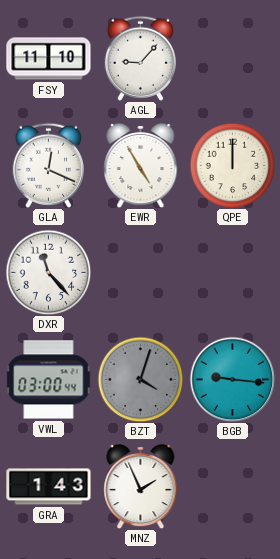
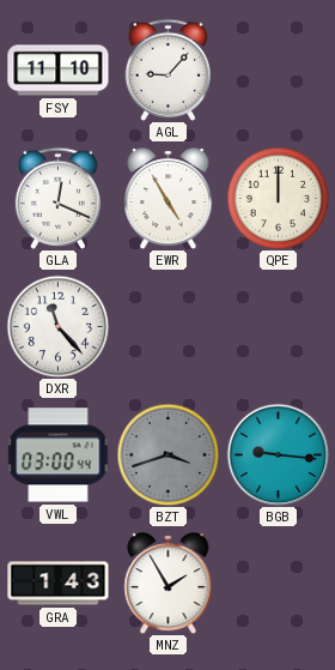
BZT: 4:03 -> 3:42 (167, 454)
MNZ: 1:56 -> 1:55 (169, 583)
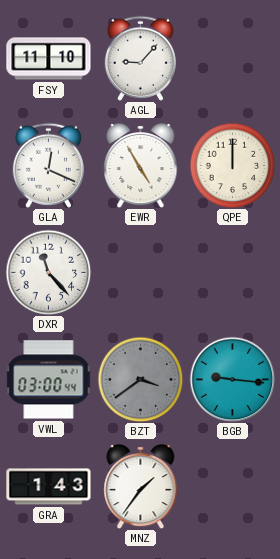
BZT: 3:42 -> 3:39 (140, 379)
MNZ: 1:55 -> 1:36 (141, 486)
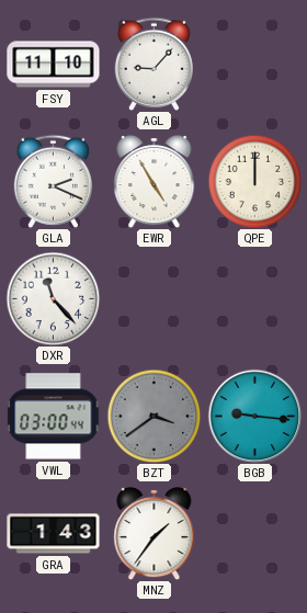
GLA: 12:19 -> 2:19 (53, 181)
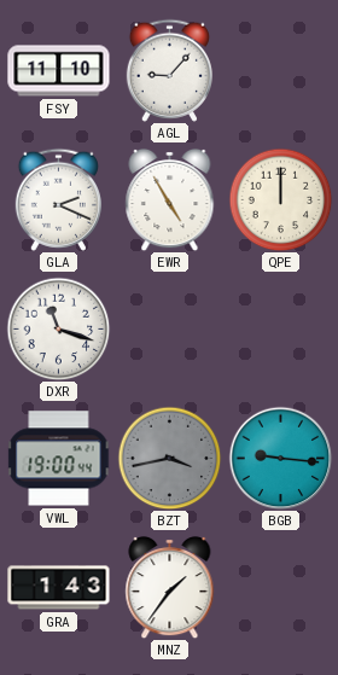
DXR: 11:23 -> 11:18 (58, 328)
VWL: 03:00 -> 19:00 (59, 459)
BZT: 3:39 -> 3:43 (169, 458)
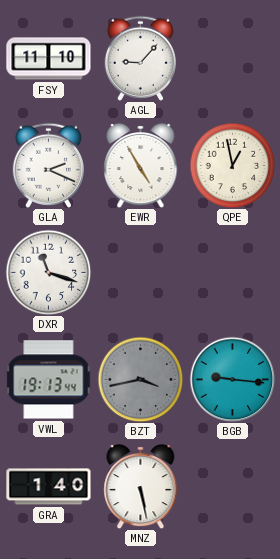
QPE: 12:00 -> 12:58 (232, 165)
VWL: 19:00 -> 19:13 (49, 380)
GRA: 1:43 -> 1:40 (49, 487)
MNZ: 1:36 -> 5:28 (141, 486)
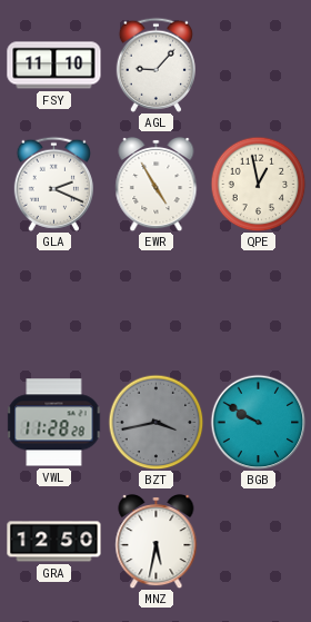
DXR: 11:18 -> none (48, 272)
VWL: 19:13 -> 11:28 (54, 423)
BGB: 9:16 -> 9:50 (258, 422)
GRA: 1:40 -> 12:50 (54, 542)
MNZ: 5:28 -> 5:32 (157, 541)
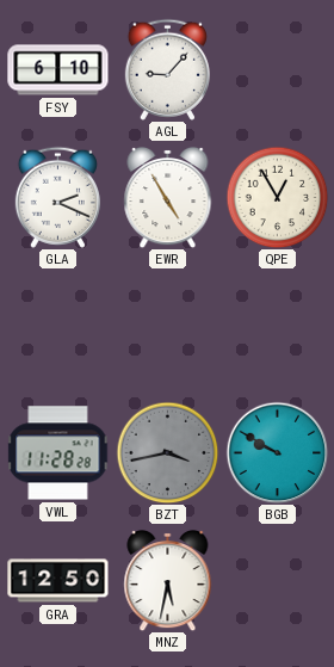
FSY: 11:10 -> 6:10 (58, 70)
QPE: 12:58 -> 12:55 (277, 197)
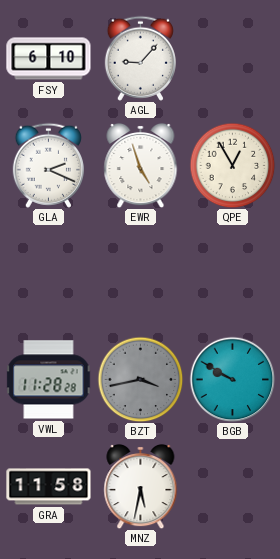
EWR: 4:55 -> 4:57 (141, 165)
GRA: 12:50 -> 11:58 (49, 487)
